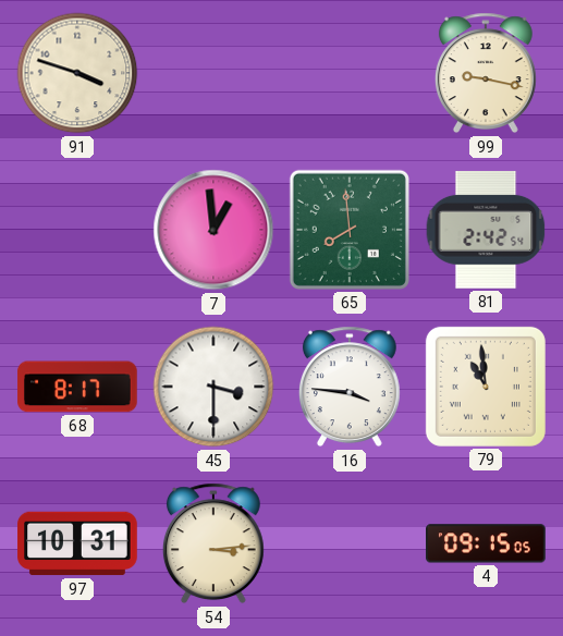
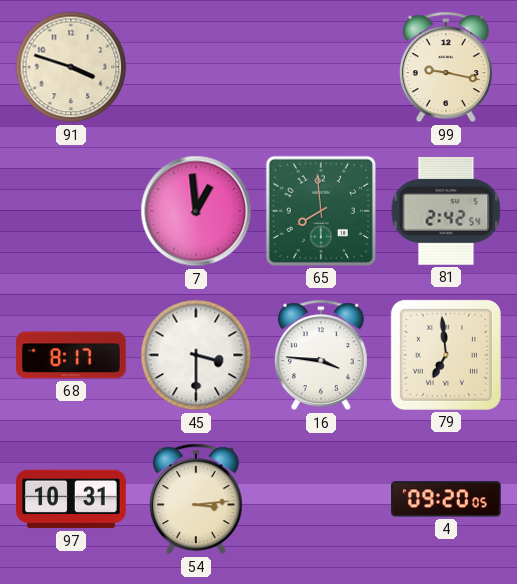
79: 10:59 -> 6:59 (446, 355)
4: 09:15 -> 09:20 (446, 499)
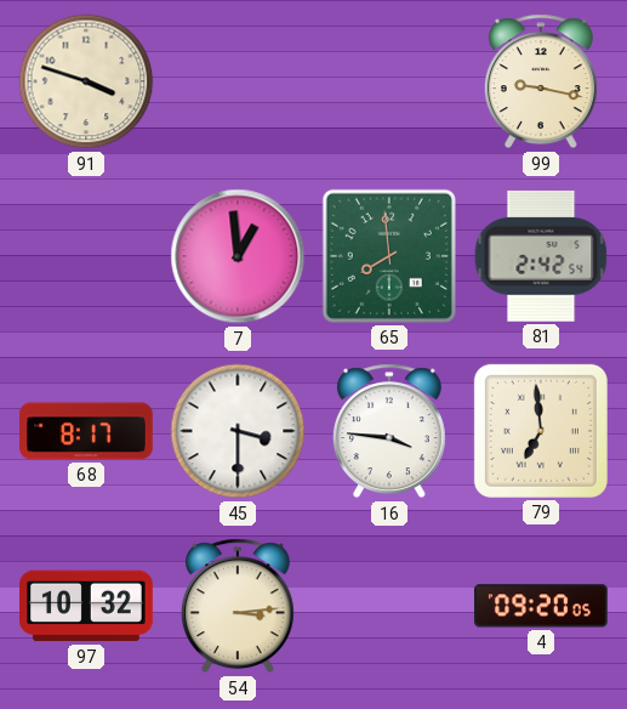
97: 10:31 -> 10:32 (86, 606)
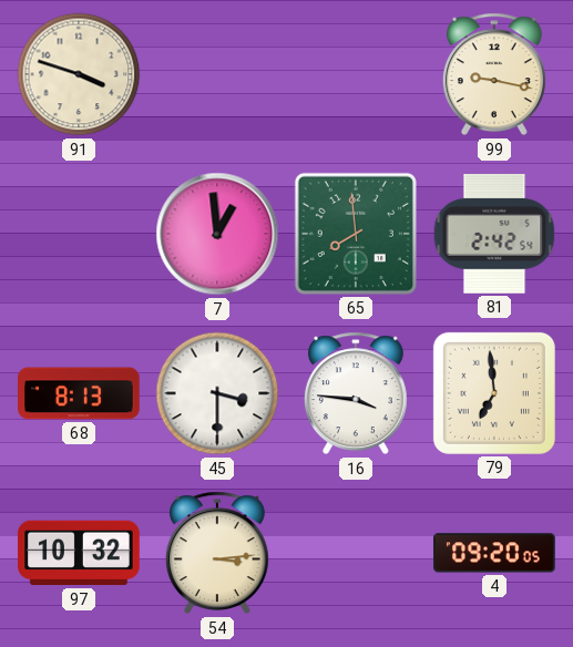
68: 8:17 -> 8:13 (79, 393)
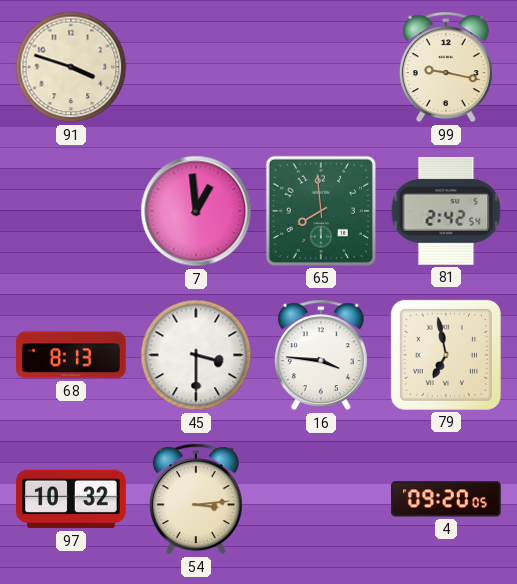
79: 6:59 -> 6:58 (446, 355)
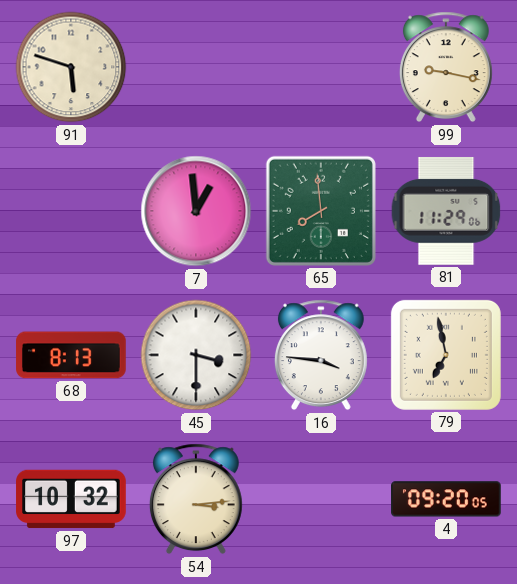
91: 3:48 -> 5:48 (71, 67)
81: 2:42 -> 11:29 (446, 211)
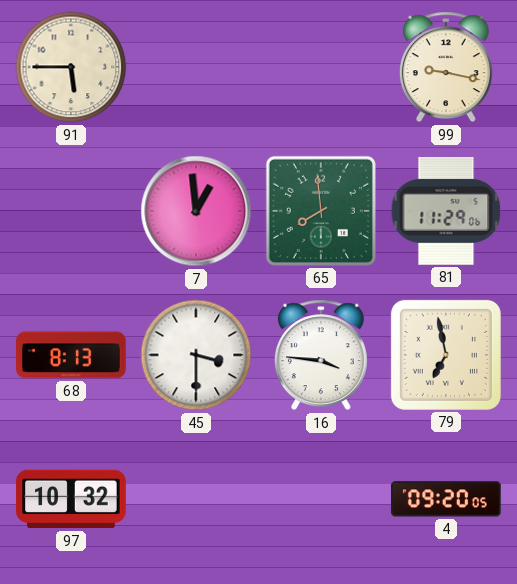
91: 5:48 -> 5:45 (71, 67)
54: 3:14 -> none (196, 499)
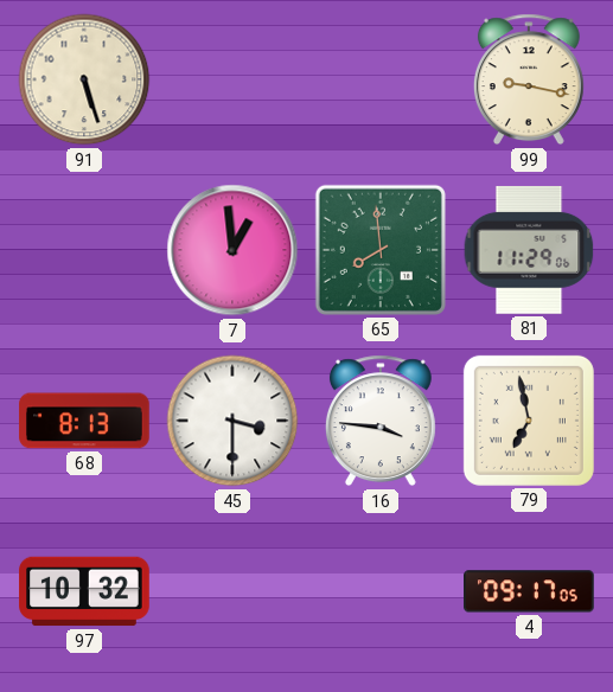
91: 5:45 -> 5:27 (84, 79)
4: 09:20 -> 09:17 (529, 591)
